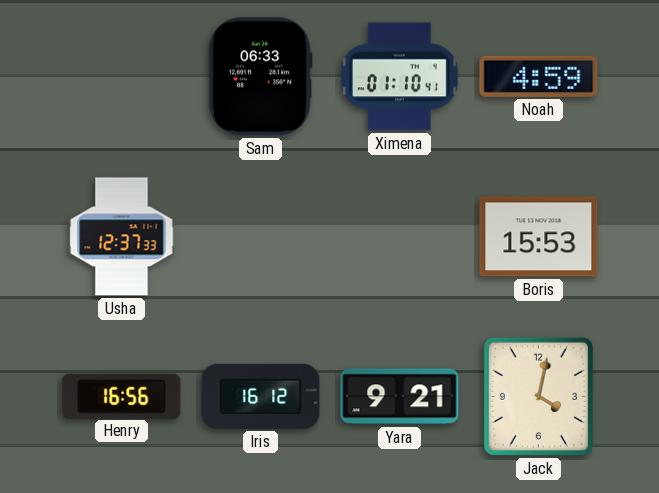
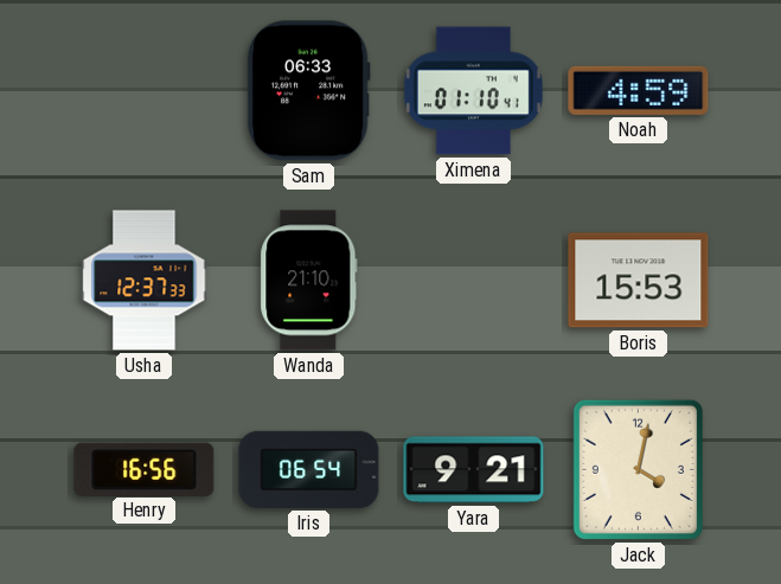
Wanda: none -> 21:10 (309, 281)
Iris: 16:12 -> 06:54 (309, 469)
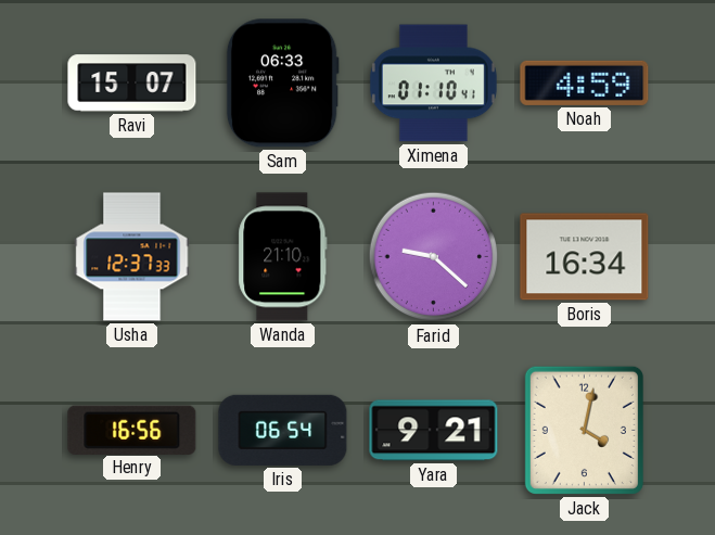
Ravi: none -> 15:07 (132, 84)
Farid: none -> 9:22 (434, 257)
Boris: 15:53 -> 16:34 (585, 257)
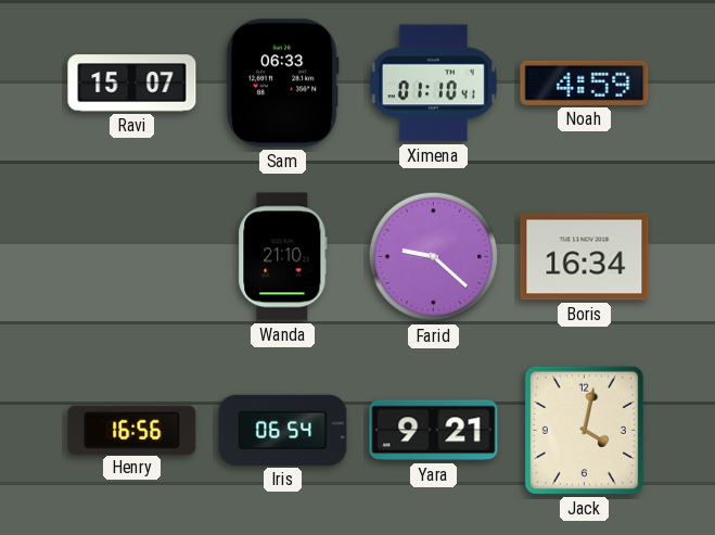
Usha: 12:37 -> none (132, 257)
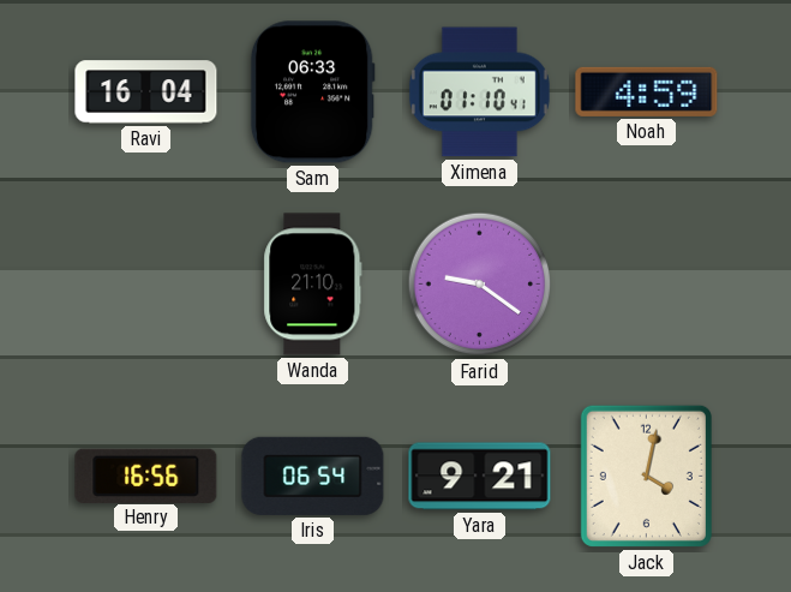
Ravi: 15:07 -> 16:04 (146, 92)
Farid: 9:22 -> 9:21 (480, 285)
Boris: 16:34 -> none (585, 257)
